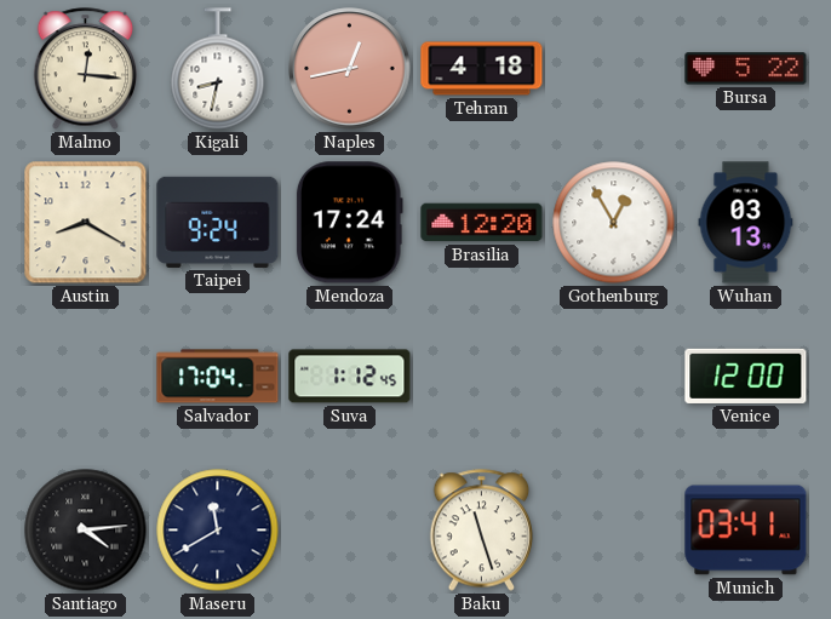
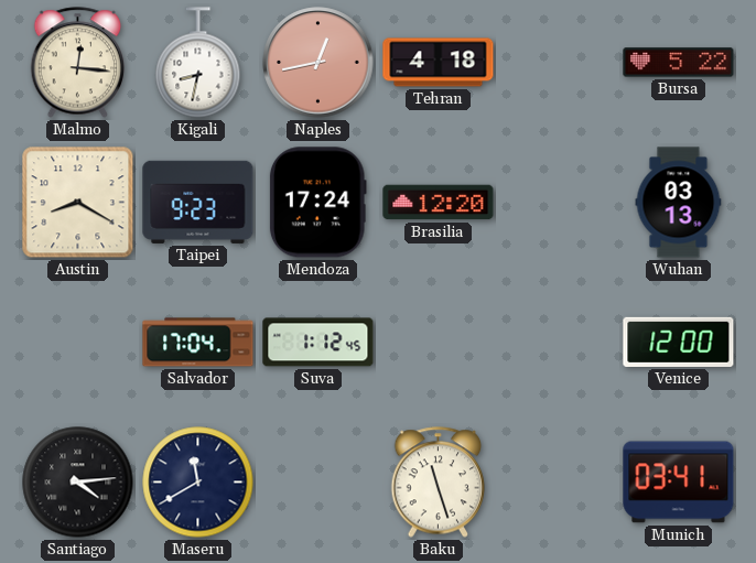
Taipei: 9:24 -> 9:23 (198, 202)
Gothenburg: 12:55 -> none (614, 223)
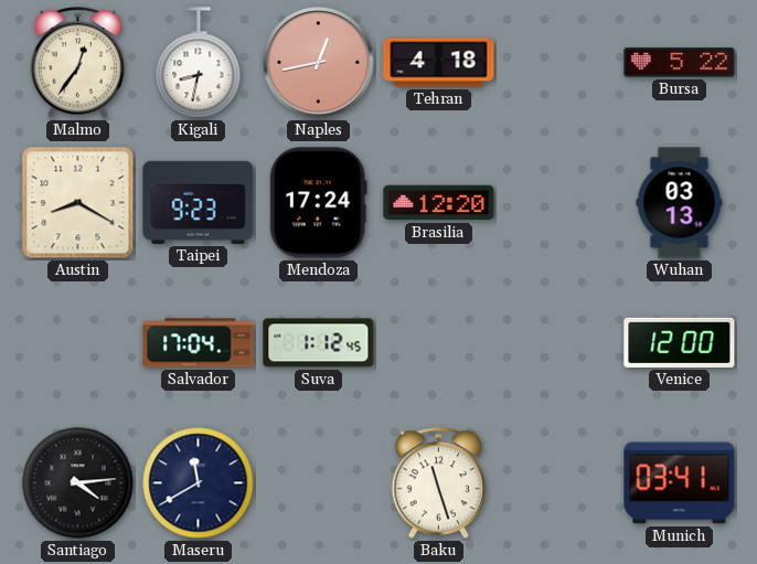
Malmo: 12:16 -> 12:36 (78, 63)
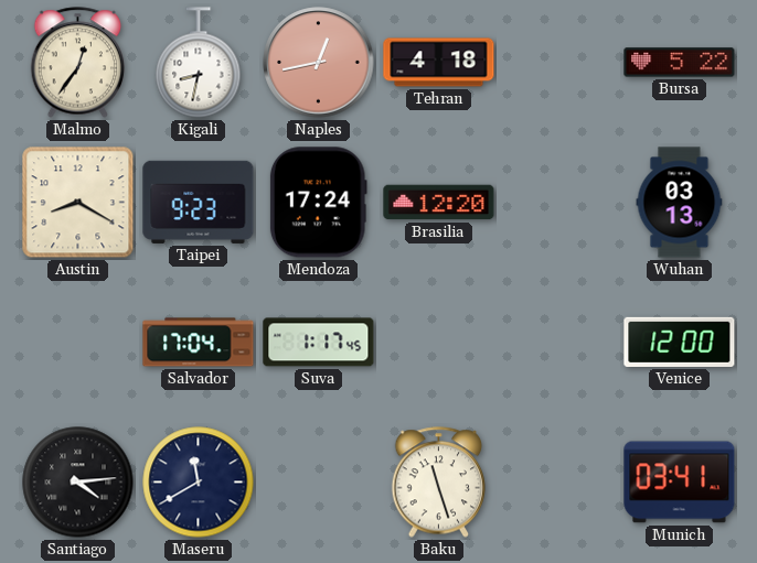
Suva: 1:12 -> 1:17 (319, 343)
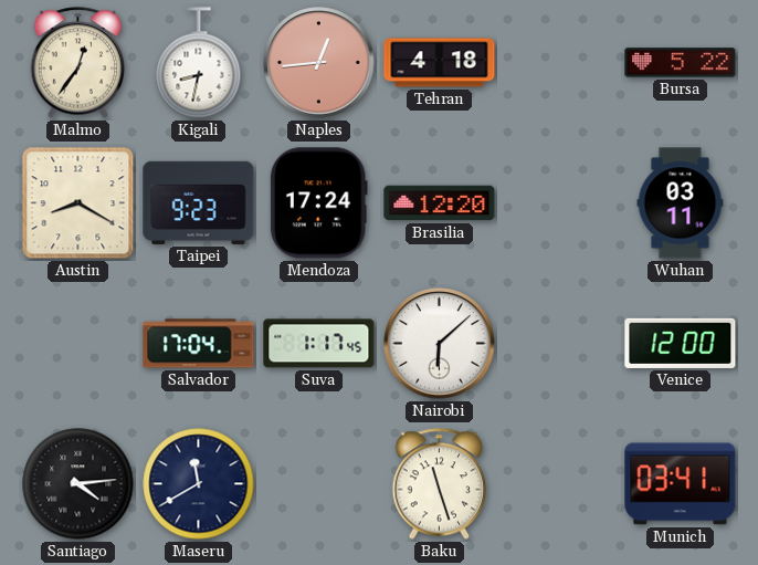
Naples: 12:43 -> 12:44 (319, 63)
Wuhan: 03:13 -> 03:11 (681, 203)
Nairobi: none -> 6:08 (440, 344)
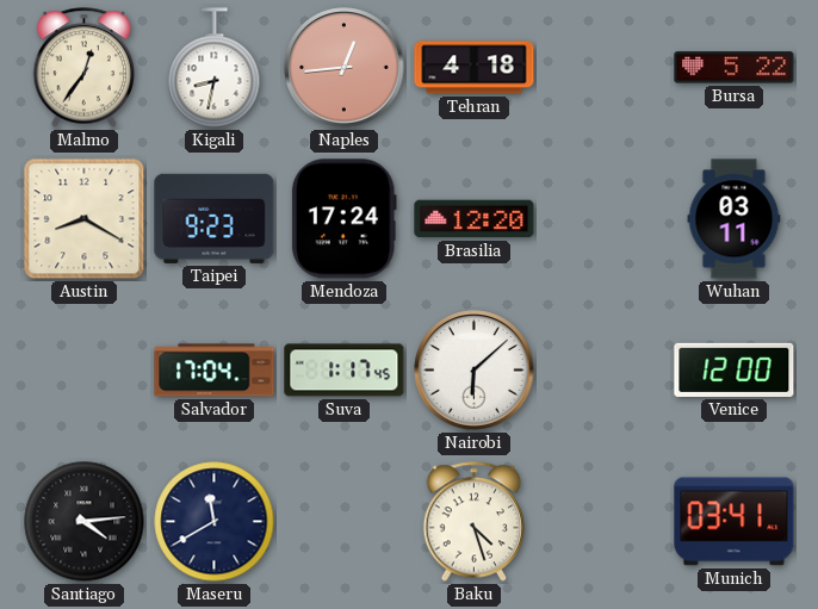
Baku: 11:27 -> 4:27 (475, 522)
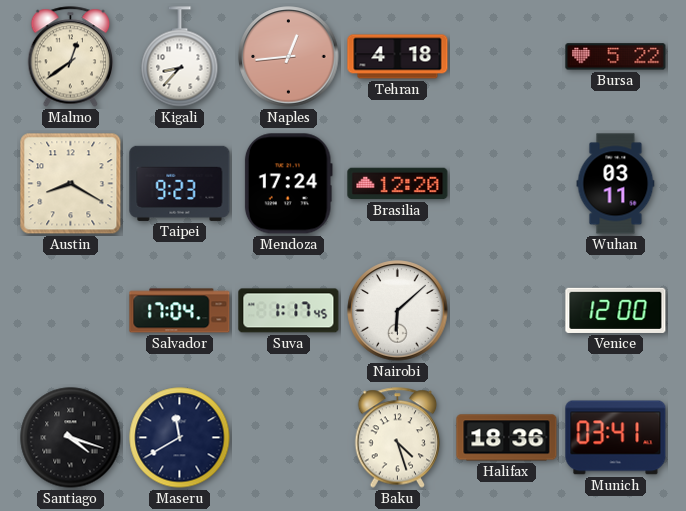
Malmo: 12:36 -> 12:39 (71, 57)
Kigali: 8:32 -> 8:37 (180, 57)
Santiago: 4:14 -> 4:18 (71, 438)
Halifax: none -> 18:36 (507, 438)
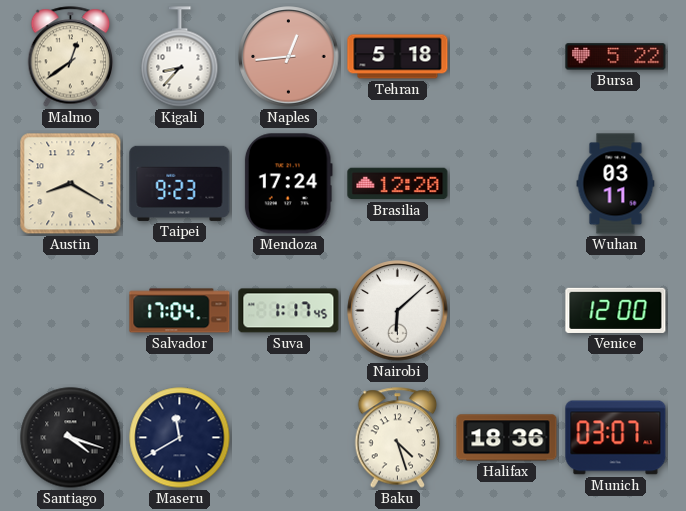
Tehran: 4:18 -> 5:18 (398, 57)
Munich: 03:41 -> 03:07 (616, 438)
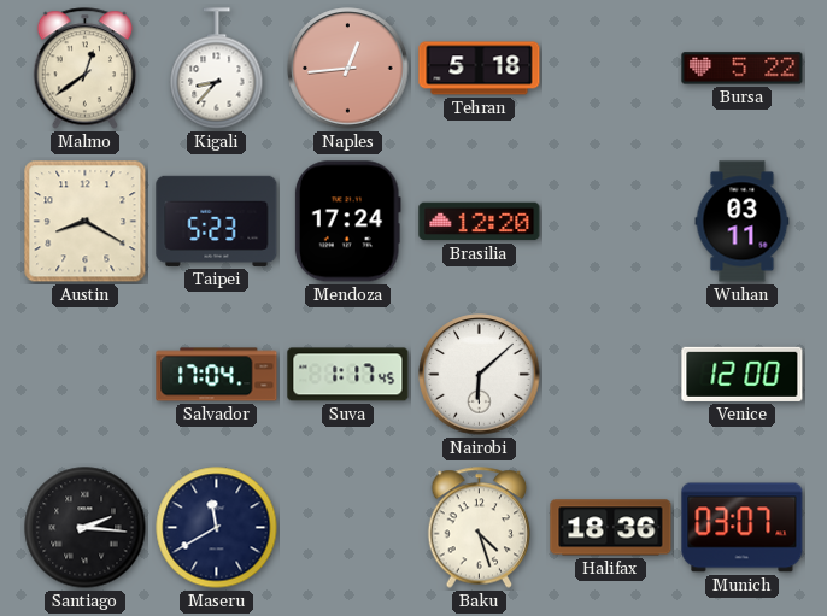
Taipei: 9:23 -> 5:23 (217, 221)
Santiago: 4:18 -> 2:16 (86, 528)
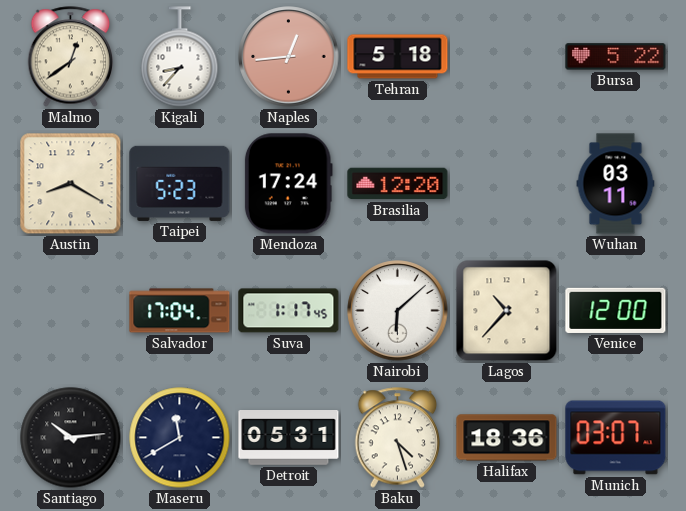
Lagos: none -> 10:37 (507, 311)
Santiago: 2:16 -> 10:14 (71, 438)
Detroit: none -> 05:31 (289, 438)
